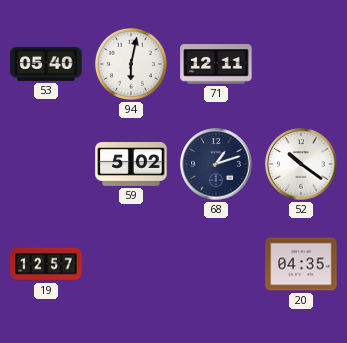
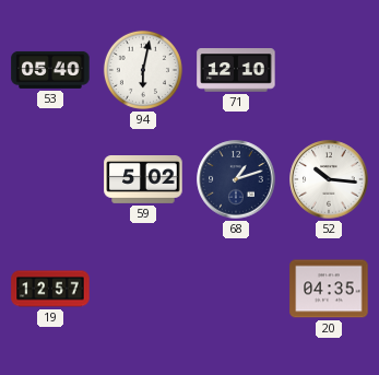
71: 12:11 -> 12:10 (236, 70)
52: 10:21 -> 10:16 (329, 179)
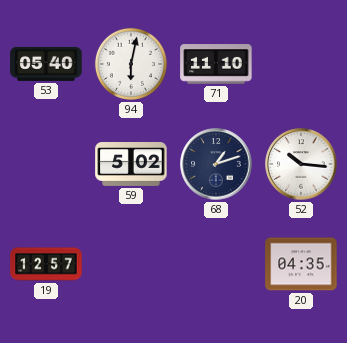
71: 12:10 -> 11:10 (216, 64)
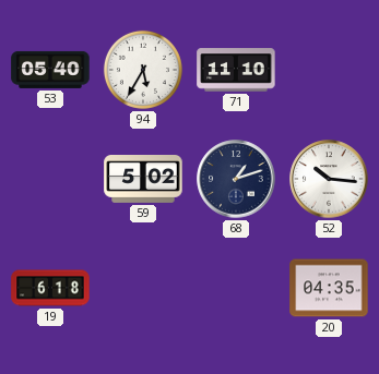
94: 6:02 -> 5:35 (143, 70)
19: 12:57 -> 6:18 (50, 288)
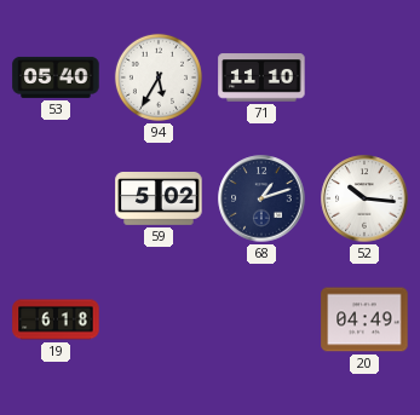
20: 04:35 -> 04:49 (364, 319)
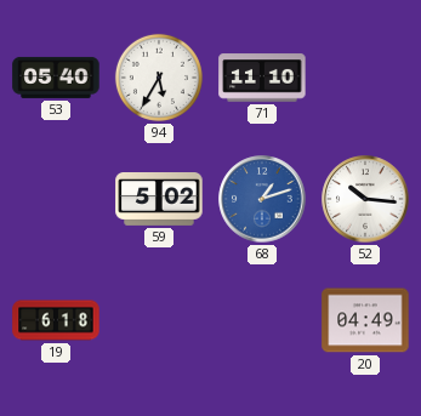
68 dial: navy -> blue (262, 199)
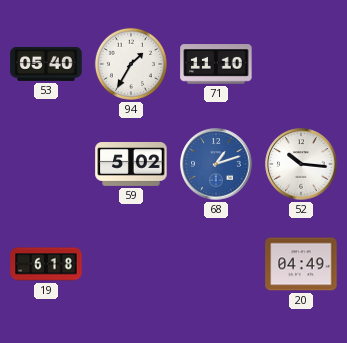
94: 5:35 -> 1:35 (131, 64)
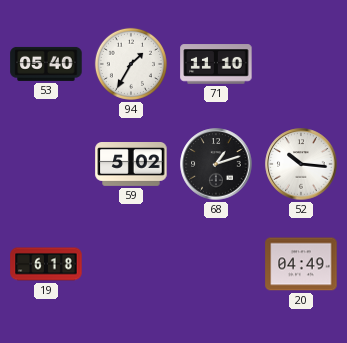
68 dial: blue -> black (216, 164)
